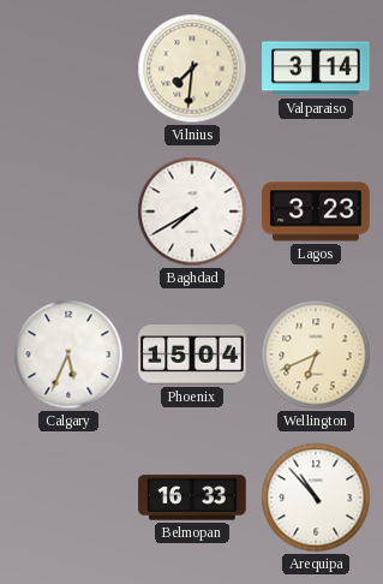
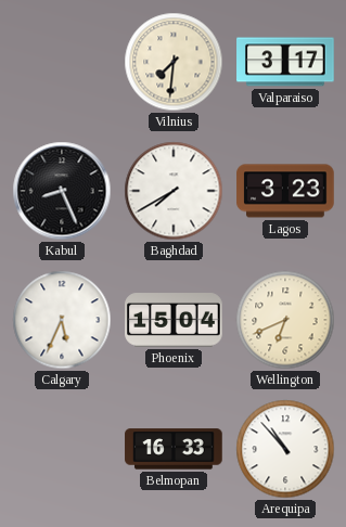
Valparaiso: 3:14 -> 3:17 (285, 62)
Kabul: none -> 8:26 (62, 191)
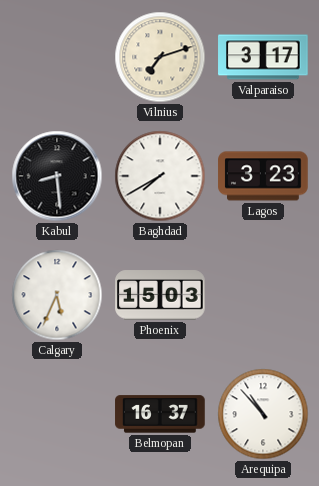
Vilnius: 7:31 -> 7:12 (160, 57)
Kabul: 8:26 -> 8:29 (57, 176)
Phoenix: 15:04 -> 15:03 (160, 295)
Wellington: 6:41 -> none (285, 320)
Belmopan: 16:33 -> 16:37 (160, 414)
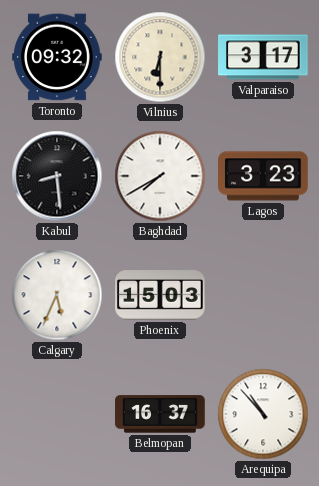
Toronto: none -> 09:32 (57, 57)
Vilnius: 7:12 -> 6:30 (160, 57)
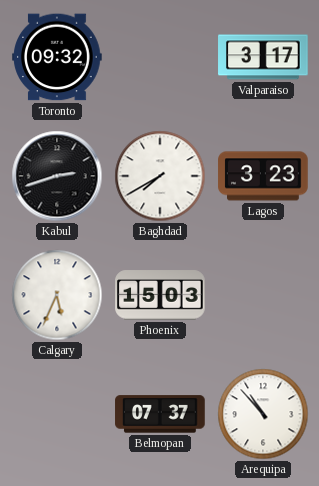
Vilnius: 6:30 -> none (160, 57)
Kabul: 8:29 -> 2:42 (57, 176)
Belmopan: 16:37 -> 07:37 (160, 414)
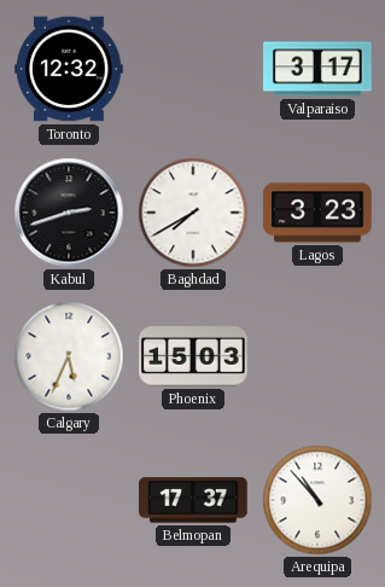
Toronto: 09:32 -> 12:32 (69, 69)
Belmopan: 07:37 -> 17:37 (193, 500)
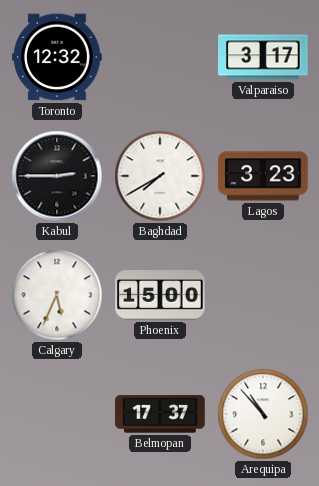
Kabul: 2:42 -> 2:45 (57, 176)
Phoenix: 15:03 -> 15:00 (160, 295)
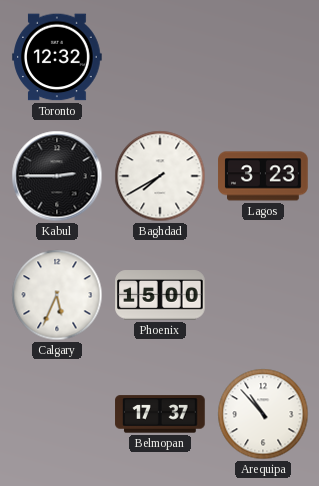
Valparaiso: 3:17 -> none (263, 57)
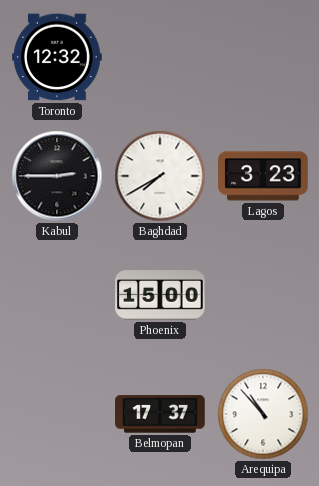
Calgary: 5:34 -> none (57, 295)
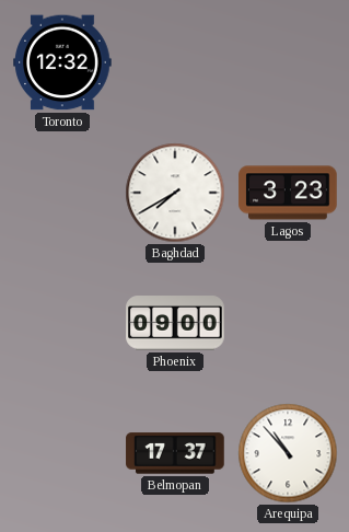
Kabul: 2:45 -> none (57, 176)
Phoenix: 15:00 -> 09:00 (175, 323)
